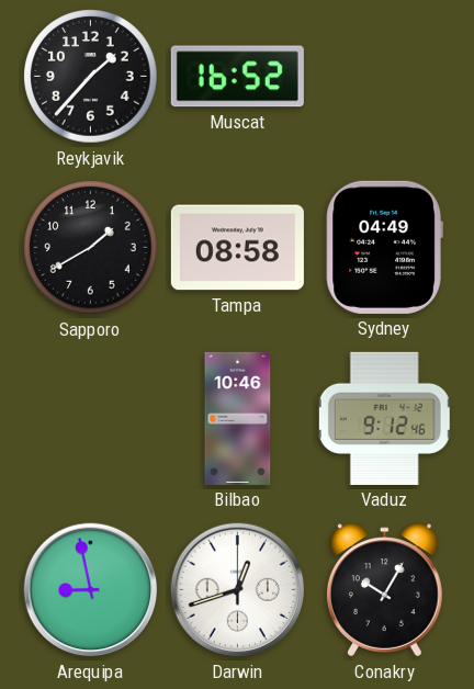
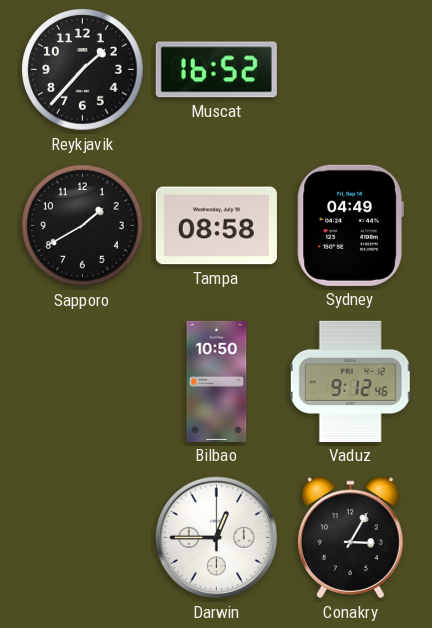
Bilbao: 10:46 -> 10:50 (217, 381)
Arequipa: 8:58 -> none (91, 590)
Darwin: 12:42 -> 12:45 (217, 538)
Conakry: 10:05 -> 3:05 (351, 538)
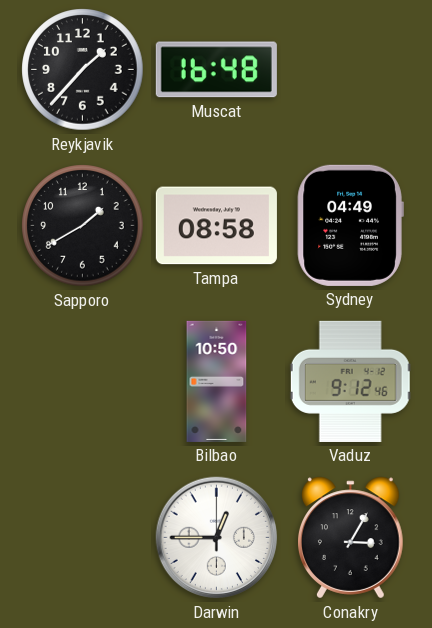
Muscat: 16:52 -> 16:48 (216, 70)
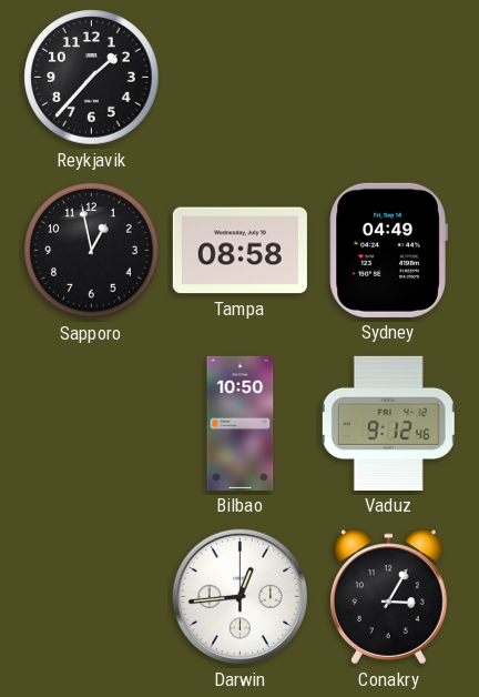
Muscat: 16:48 -> none (216, 70)
Sapporo: 1:40 -> 12:58 (92, 251)
Darwin: 12:45 -> 12:44 (241, 597)
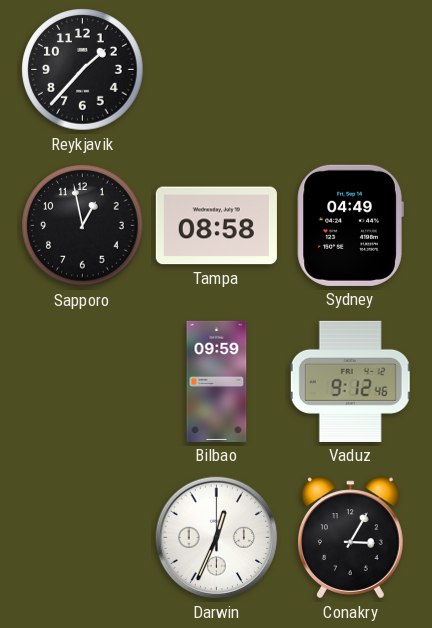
Bilbao: 10:50 -> 09:59 (217, 381)
Darwin: 12:44 -> 12:34 (217, 538)
